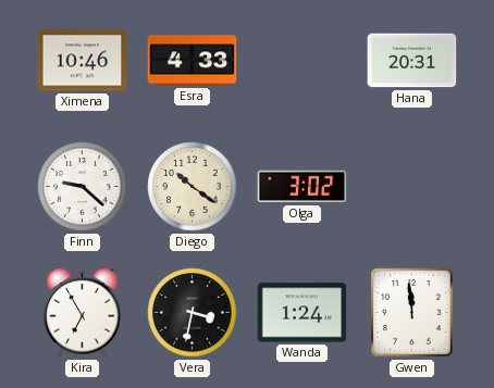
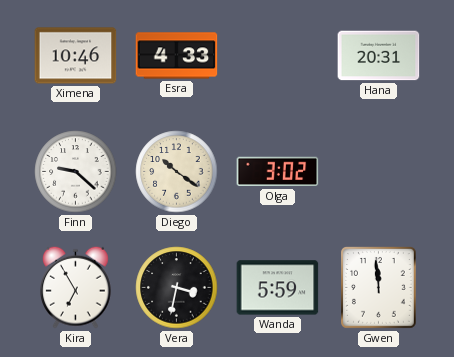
Wanda: 1:24 -> 5:59 (278, 288)
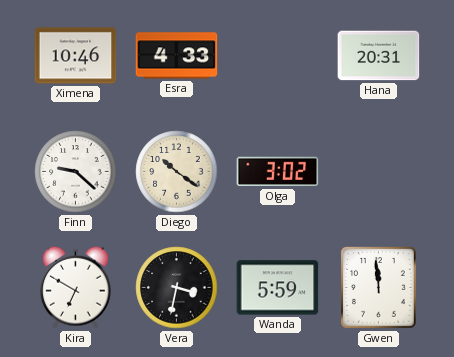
Kira: 6:55 -> 6:50 (76, 287)
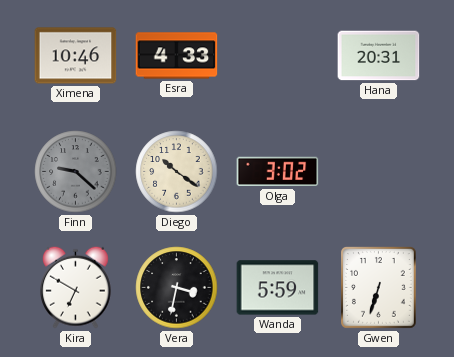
Finn dial: white -> grey (76, 172)
Gwen: 11:59 -> 6:33 (379, 288)
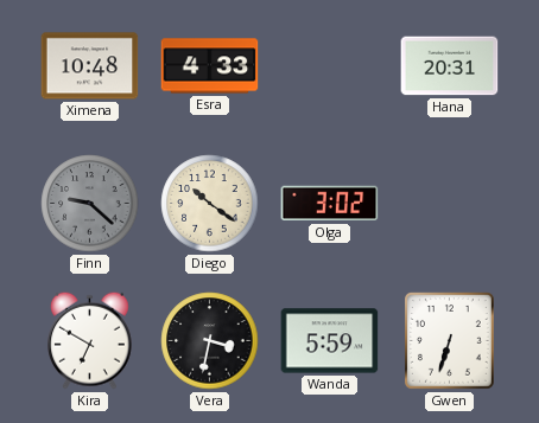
Ximena: 10:46 -> 10:48 (90, 66)
